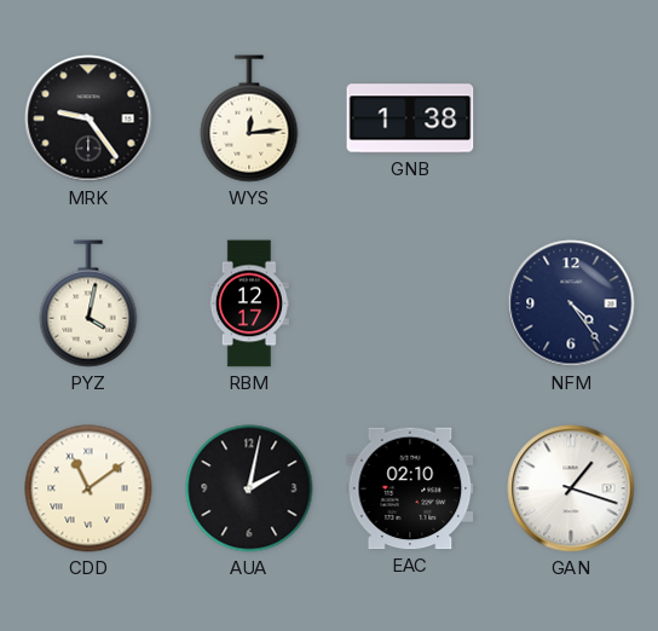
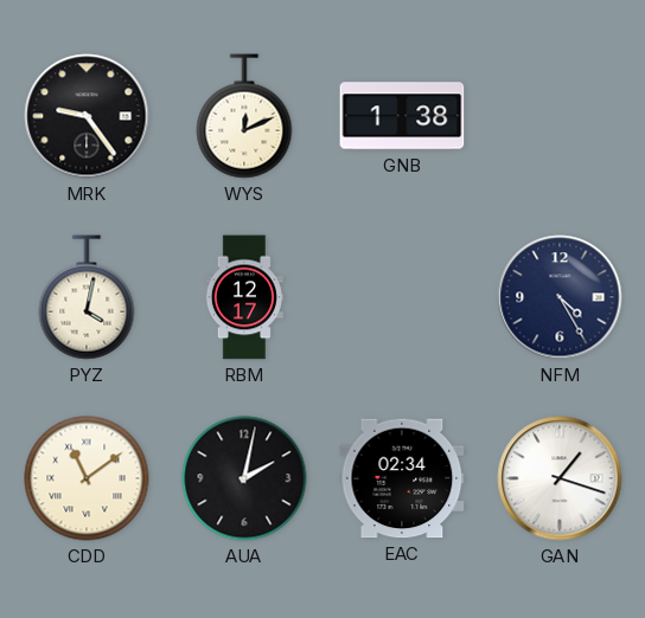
WYS: 12:14 -> 12:11 (244, 116)
NFM: 4:24 -> 4:25 (560, 297)
EAC: 02:10 -> 02:34 (402, 478)
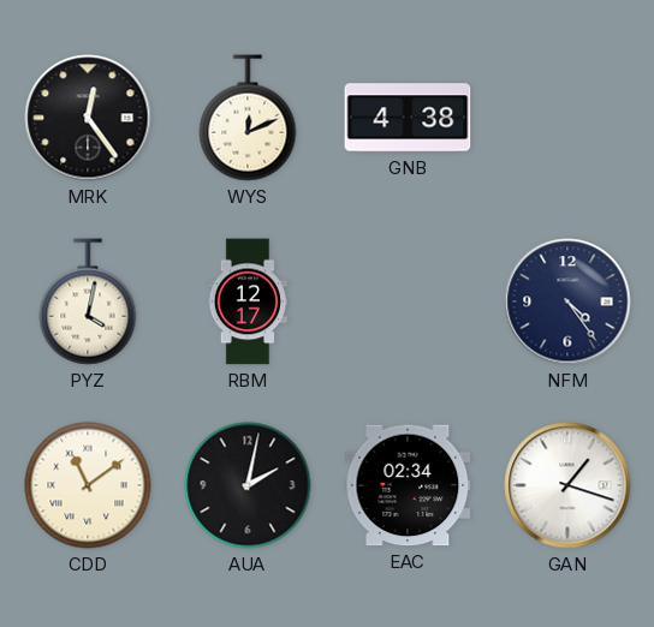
MRK: 9:24 -> 12:24 (88, 118)
GNB: 1:38 -> 4:38 (408, 118)
NFM: 4:25 -> 4:24 (567, 301)
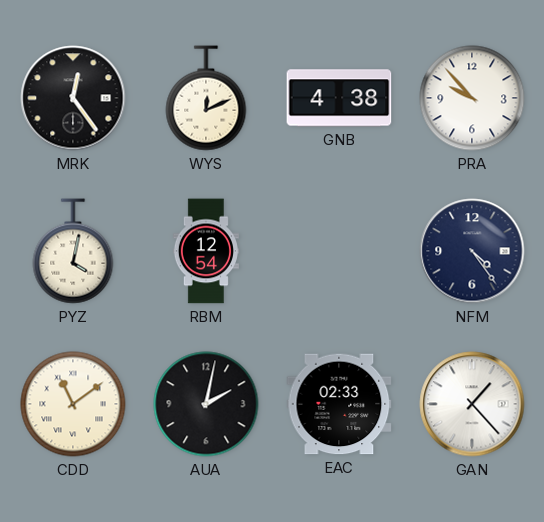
PRA: none -> 9:53 (472, 98)
RBM: 12:17 -> 12:54 (206, 251)
EAC: 02:34 -> 02:33 (339, 404)
GAN: 1:18 -> 1:23 (472, 404)
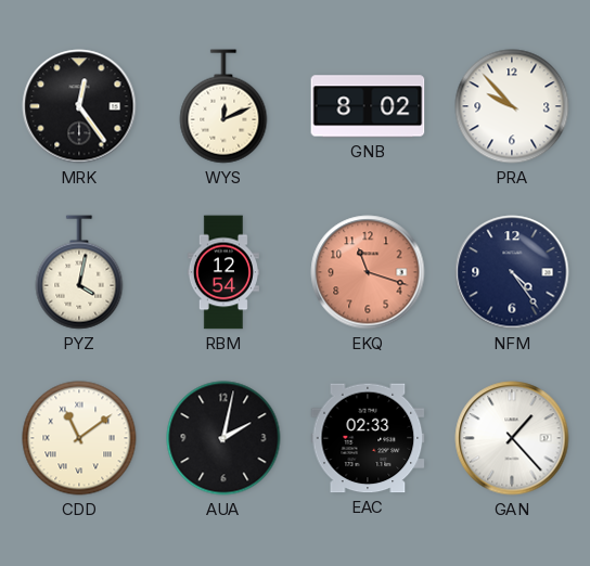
GNB: 4:38 -> 8:02 (368, 106)
EKQ: none -> 11:18 (368, 272)
